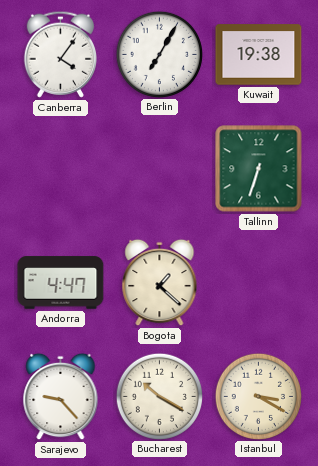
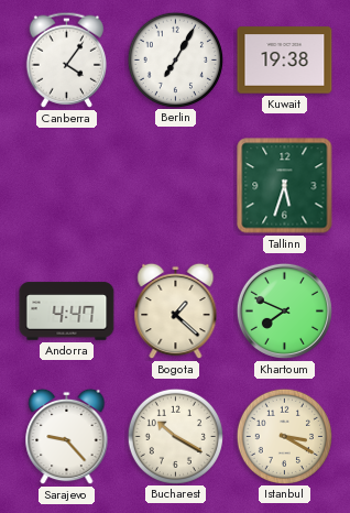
Tallinn: 6:33 -> 5:33 (285, 186)
Khartoum: none -> 7:49 (284, 310)
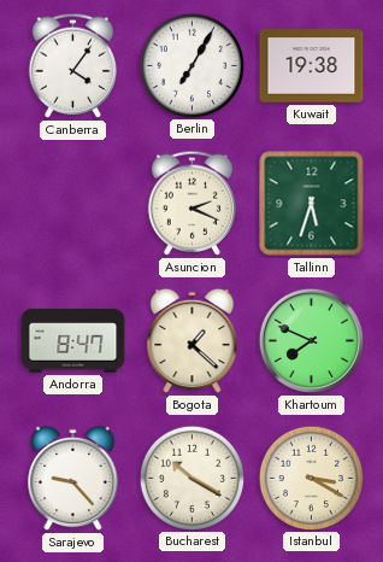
Asuncion: none -> 2:19 (191, 203)
Andorra: 4:47 -> 8:47 (73, 341)
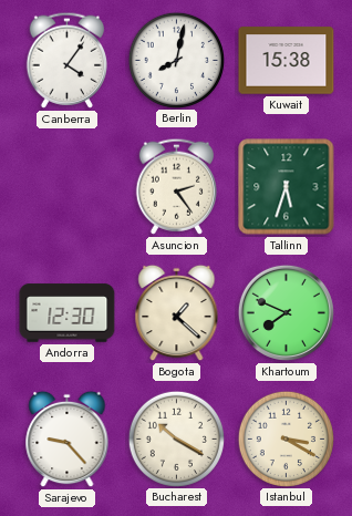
Berlin: 7:05 -> 8:02 (176, 60)
Kuwait: 19:38 -> 15:38 (287, 61)
Asuncion: 2:19 -> 2:24 (176, 186)
Andorra: 8:47 -> 12:30 (68, 313)
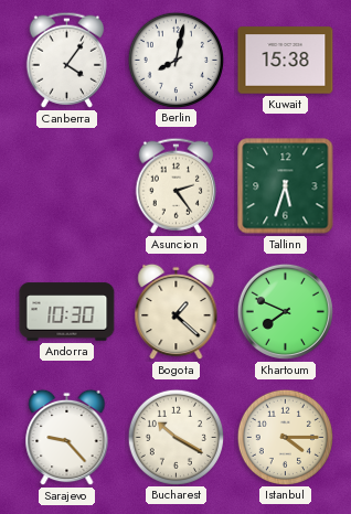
Andorra: 12:30 -> 10:30 (67, 312)
Istanbul: 3:20 -> 4:15 (285, 437)
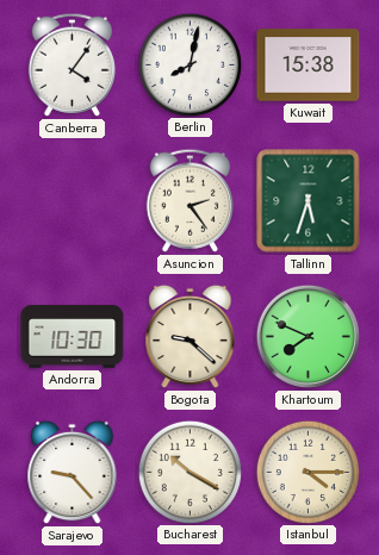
Bogota: 1:22 -> 9:22 (191, 337)
